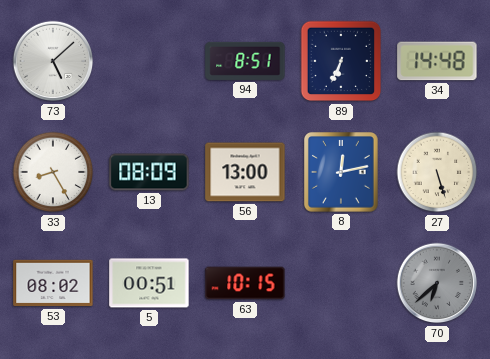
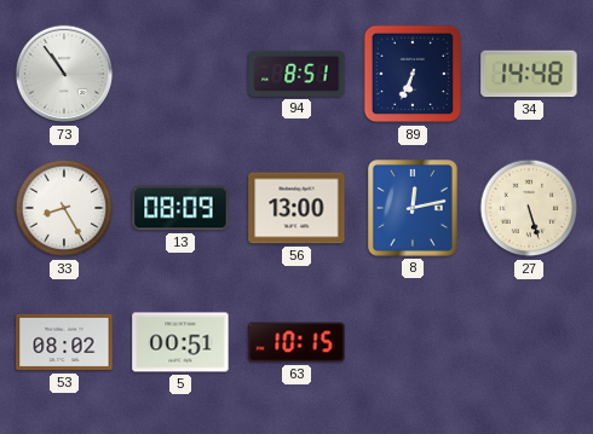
73: 5:08 -> 10:54 (64, 74)
70: 6:38 -> none (437, 283)
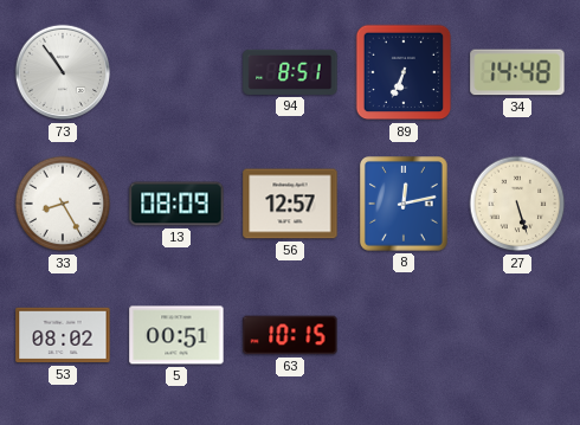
56: 13:00 -> 12:57 (290, 204)
